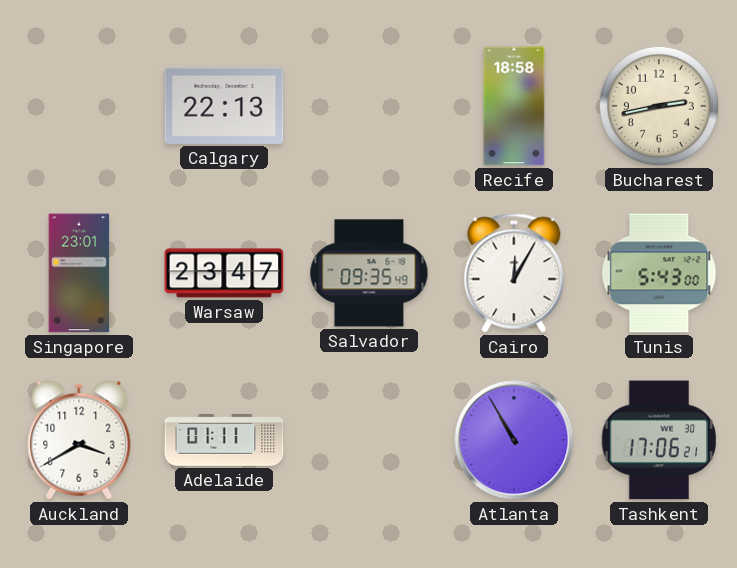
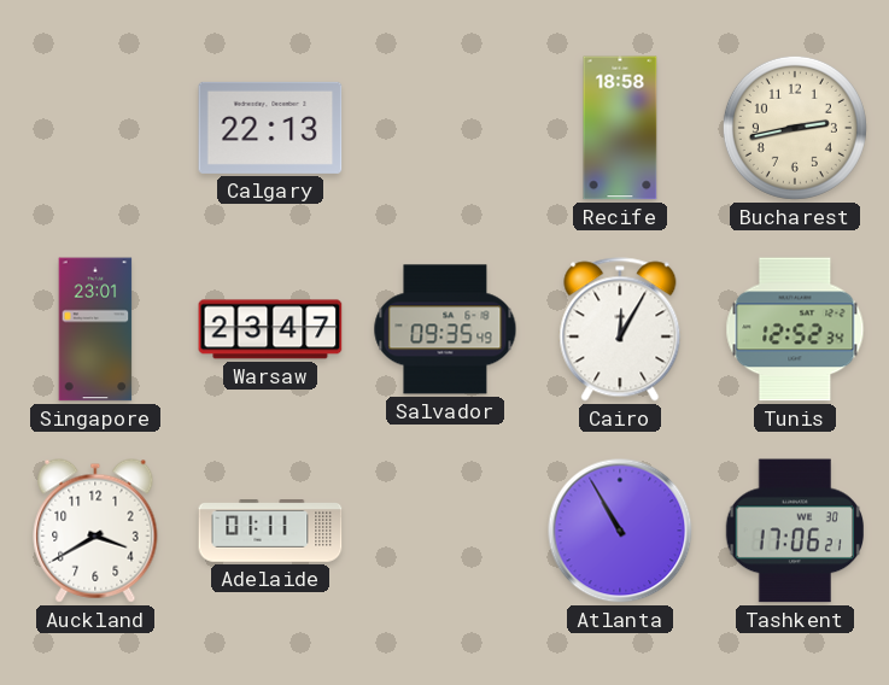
Tunis: 5:43 -> 12:52 (795, 329)
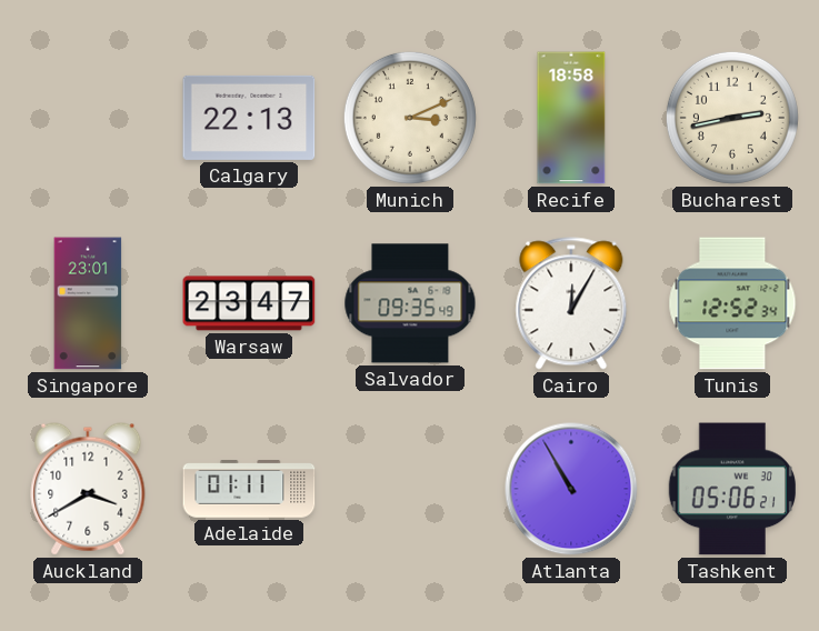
Munich: none -> 3:11 (410, 118)
Tashkent: 17:06 -> 05:06 (731, 489)
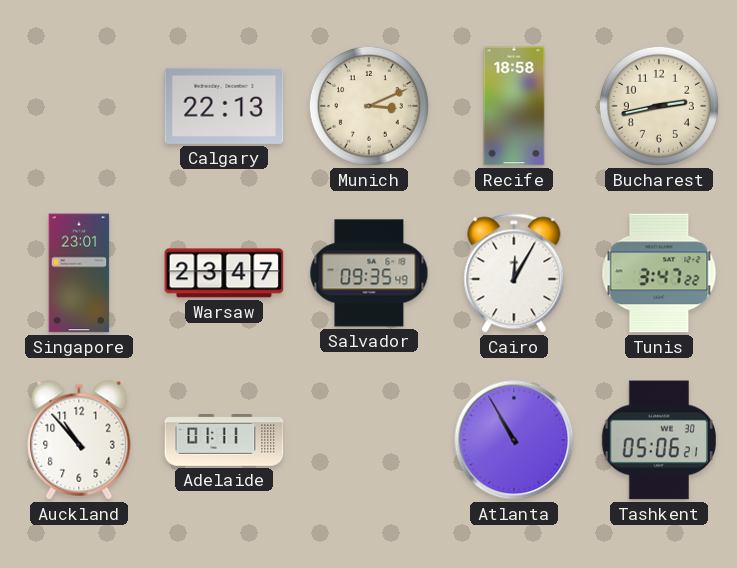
Tunis: 12:52 -> 3:47 (659, 273)
Auckland: 3:40 -> 10:53 (79, 440)
